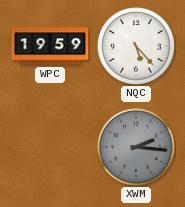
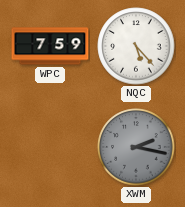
WPC: 19:59 -> 7:59 (50, 46)
XWM: 2:16 -> 2:17 (136, 147)
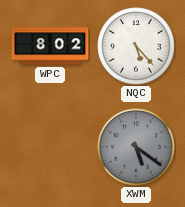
WPC: 7:59 -> 8:02 (50, 46)
XWM: 2:17 -> 5:21 (136, 147)
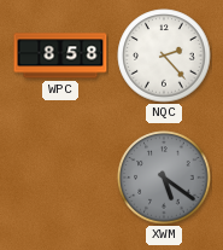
WPC: 8:02 -> 8:58 (60, 56)
NQC: 5:23 -> 2:23 (164, 56)
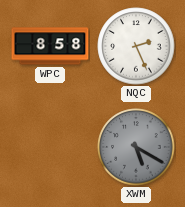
NQC: 2:23 -> 2:26 (136, 46)
XWM: 5:21 -> 5:20 (136, 147)
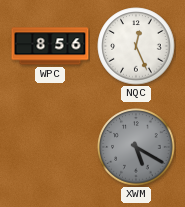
WPC: 8:58 -> 8:56 (50, 46)
NQC: 2:26 -> 12:26 (136, 46)
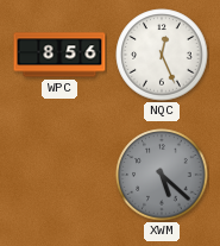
XWM: 5:20 -> 5:22 (162, 175)
